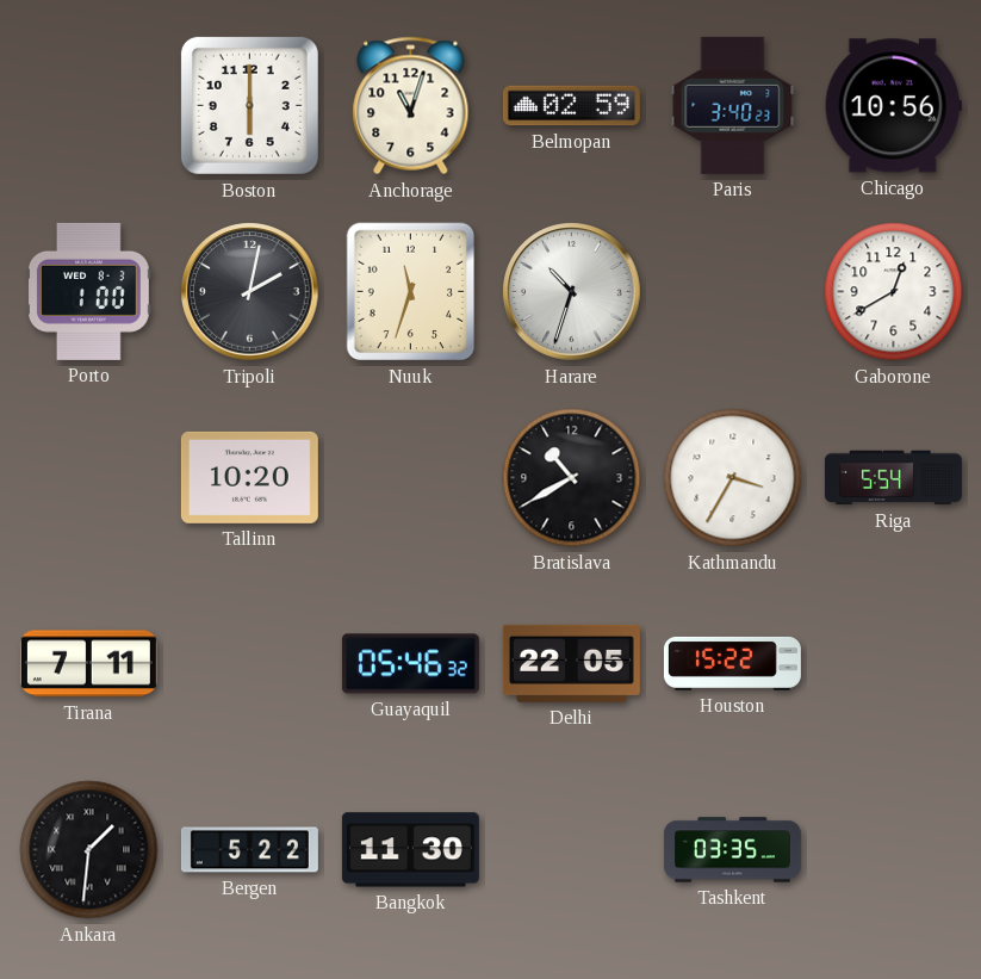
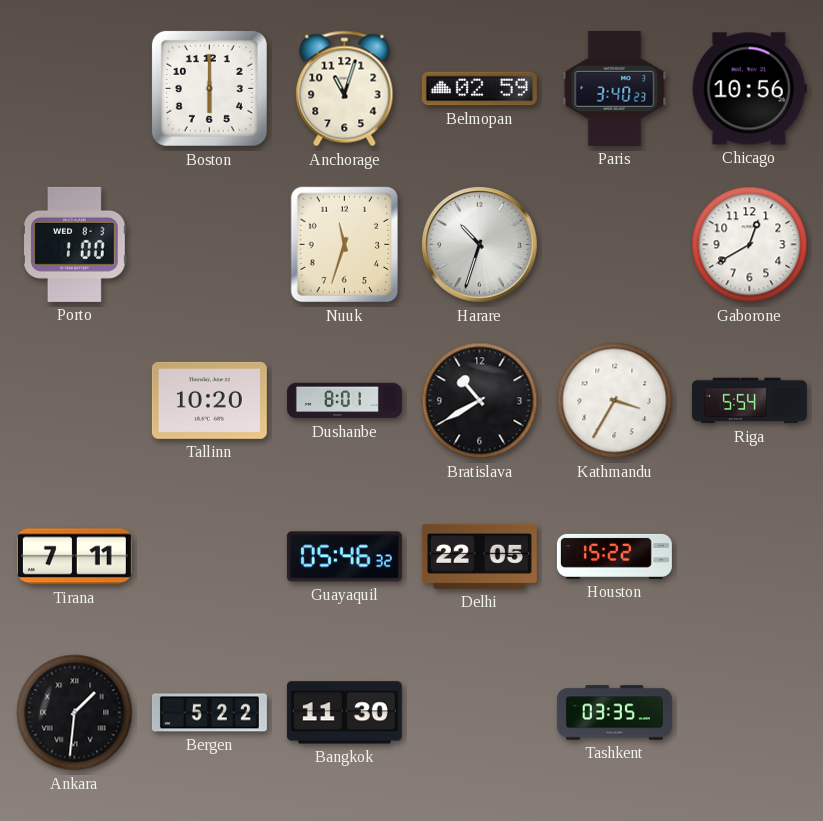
Tripoli: 2:02 -> none (250, 292)
Dushanbe: none -> 8:01 (344, 401)
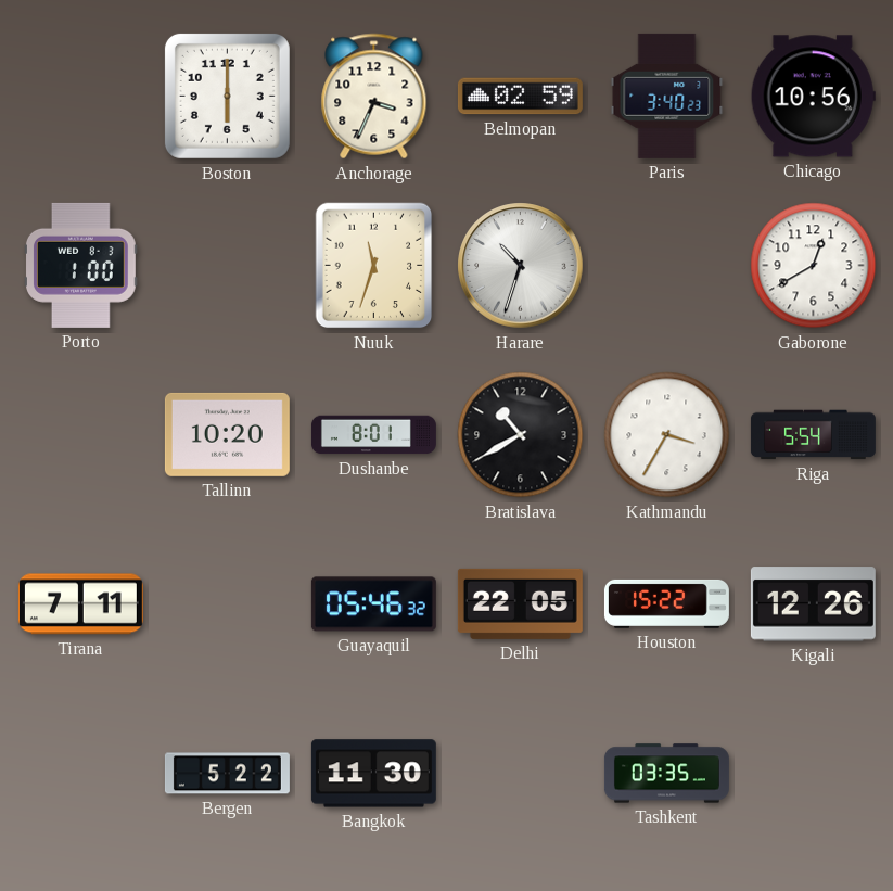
Anchorage: 11:03 -> 3:34 (374, 97)
Kigali: none -> 12:26 (813, 604)
Ankara: 1:31 -> none (75, 713)
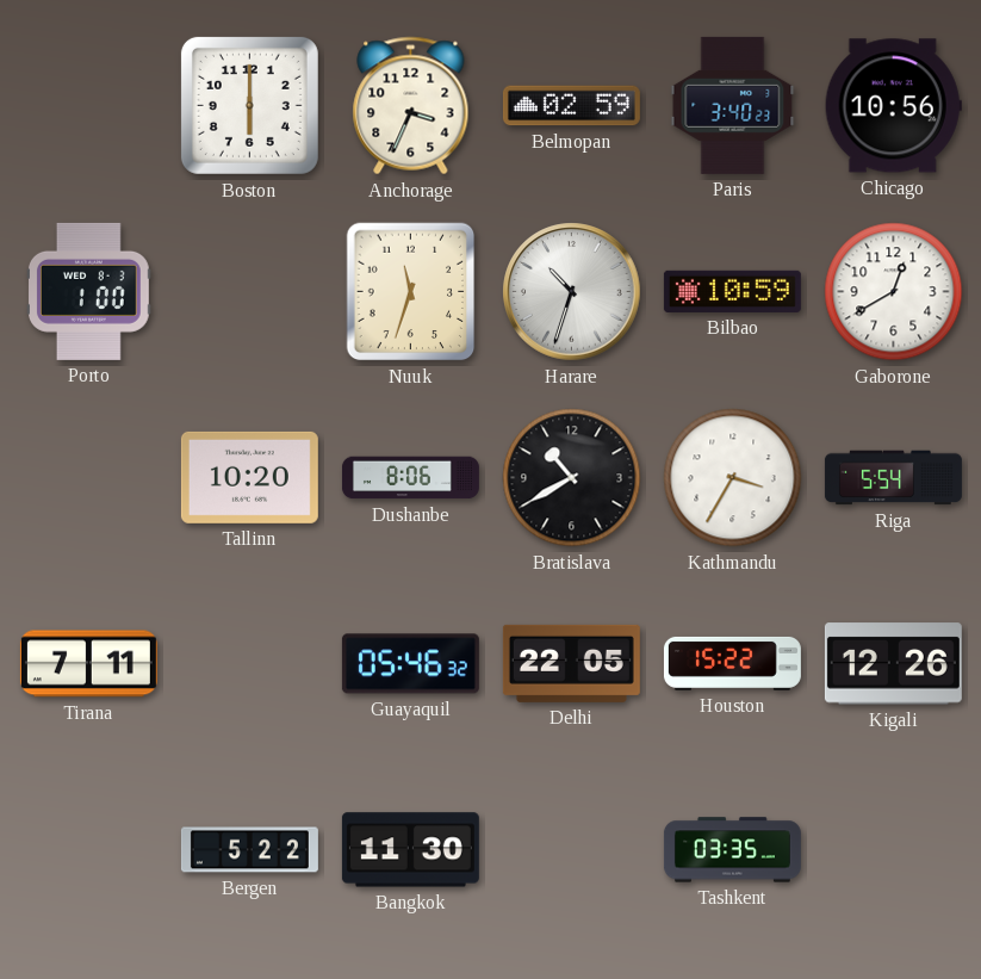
Bilbao: none -> 10:59 (732, 291)
Dushanbe: 8:01 -> 8:06 (410, 478)
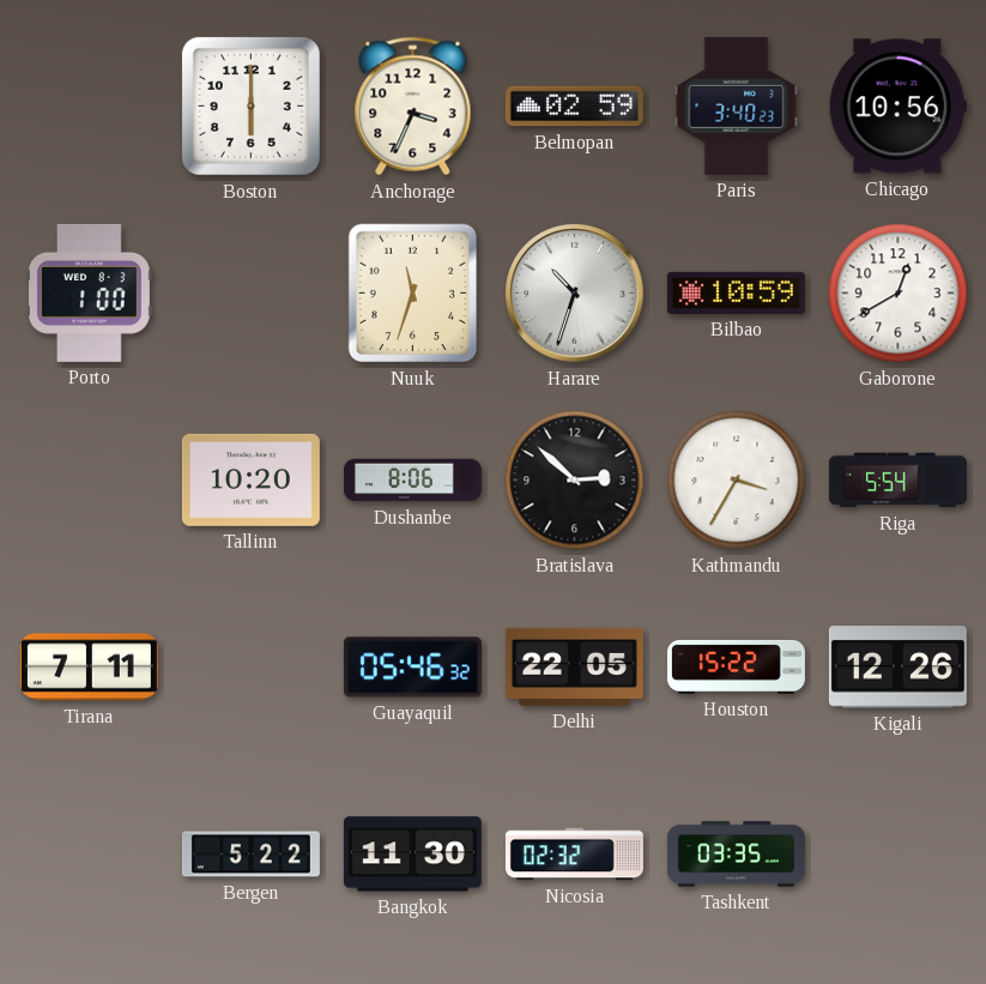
Bratislava: 10:40 -> 2:52 (575, 481)
Nicosia: none -> 02:32 (574, 855)
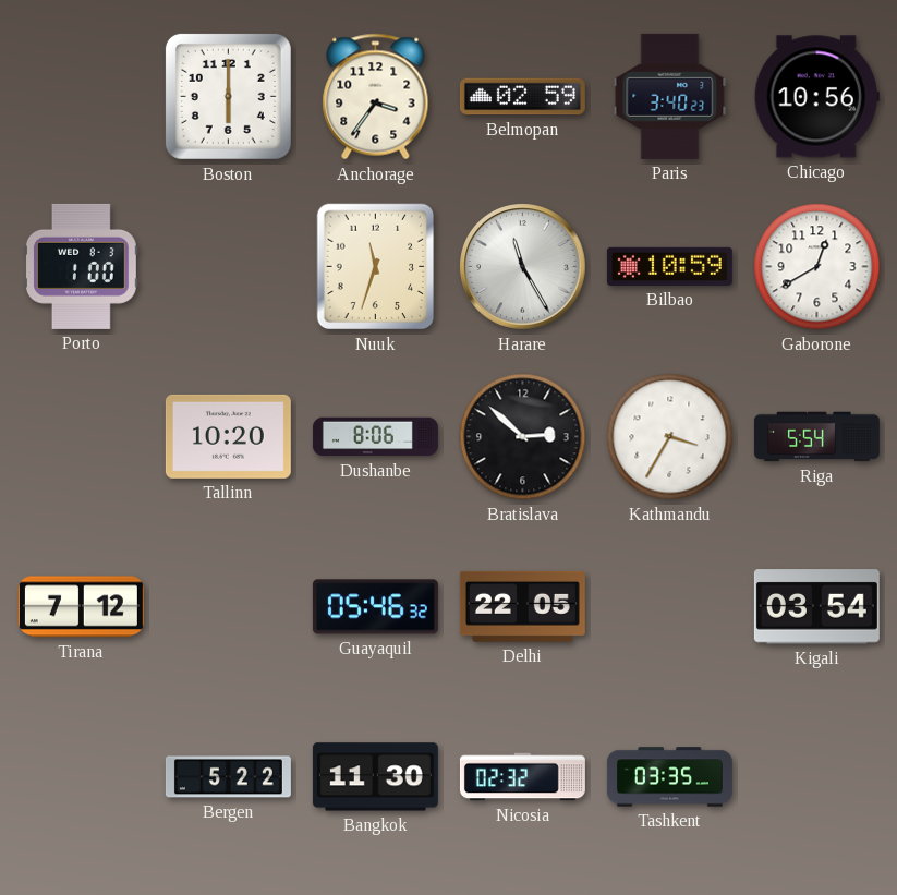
Anchorage: 3:34 -> 3:36 (376, 97)
Harare: 10:33 -> 11:25 (523, 267)
Tirana: 7:11 -> 7:12 (81, 607)
Houston: 15:22 -> none (736, 666)
Kigali: 12:26 -> 03:54 (816, 607)
